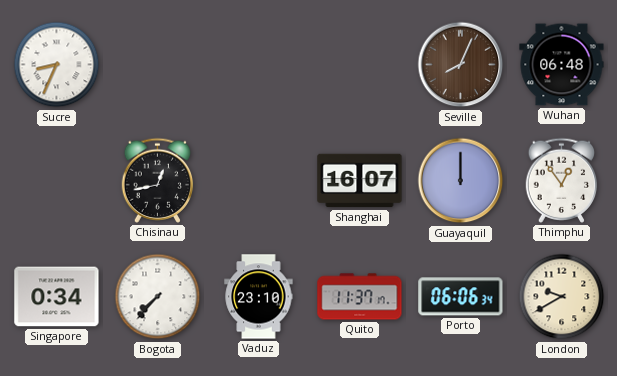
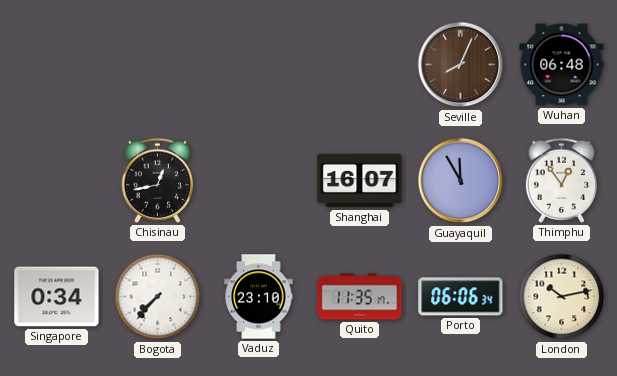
Sucre: 8:34 -> none (57, 65)
Guayaquil: 12:00 -> 11:55 (461, 181)
Quito: 11:37 -> 11:35 (360, 297)
London: 9:40 -> 10:13 (562, 297)
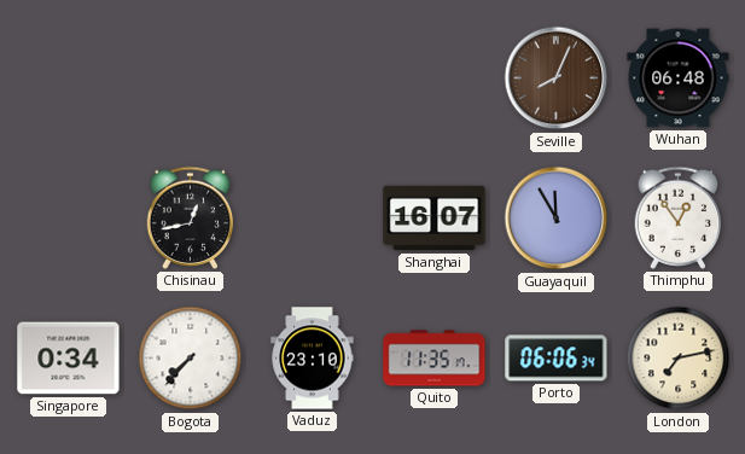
London: 10:13 -> 7:13 (679, 359)
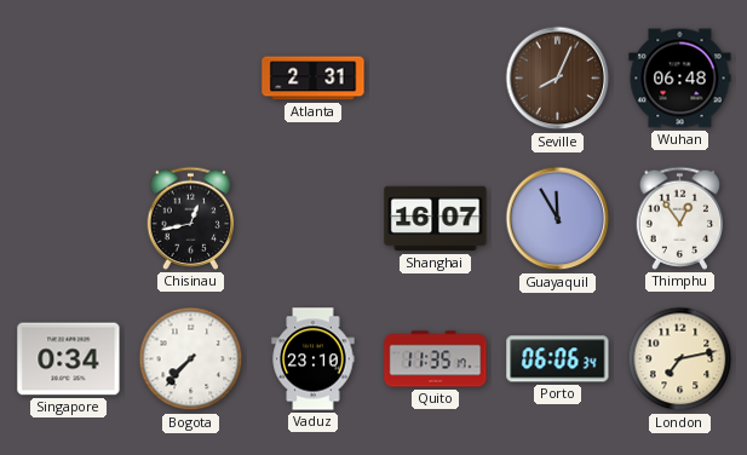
Atlanta: none -> 2:31 (314, 79)
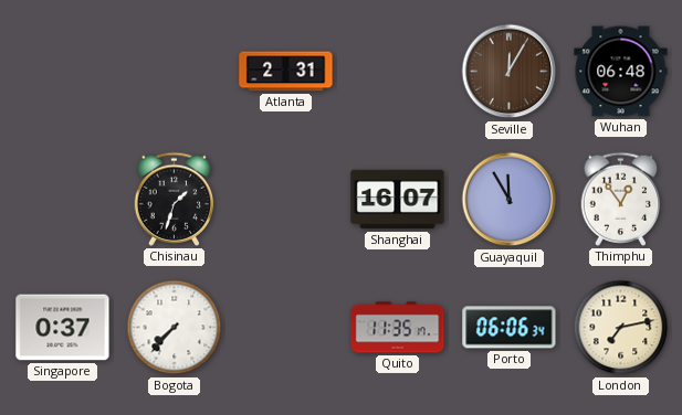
Seville: 8:04 -> 12:05 (510, 72)
Chisinau: 12:43 -> 1:33 (175, 199)
Singapore: 0:34 -> 0:37 (63, 328)
Vaduz: 23:10 -> none (314, 359)
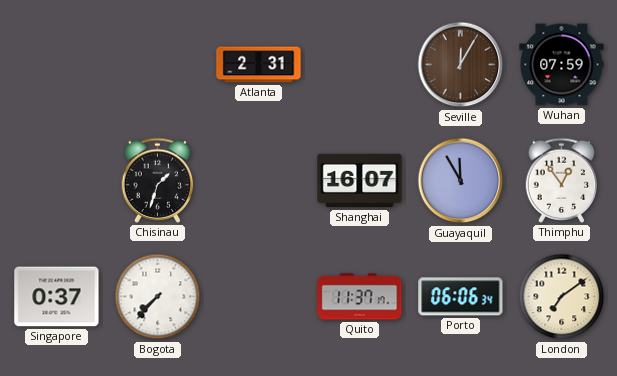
Wuhan: 06:48 -> 07:59 (562, 65)
Quito: 11:35 -> 11:37 (360, 297)
London: 7:13 -> 7:09 (562, 297)
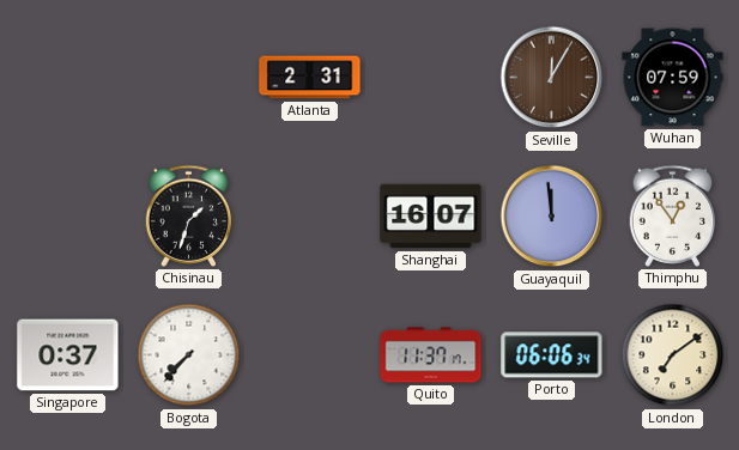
Guayaquil: 11:55 -> 11:59 (552, 217)
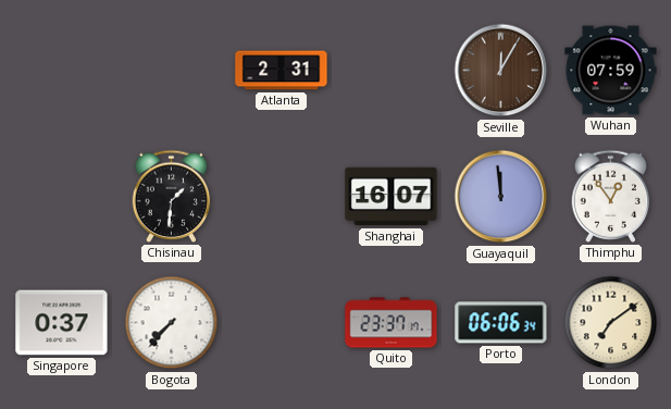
Chisinau: 1:33 -> 1:31 (172, 196)
Quito: 11:37 -> 23:37 (392, 323)
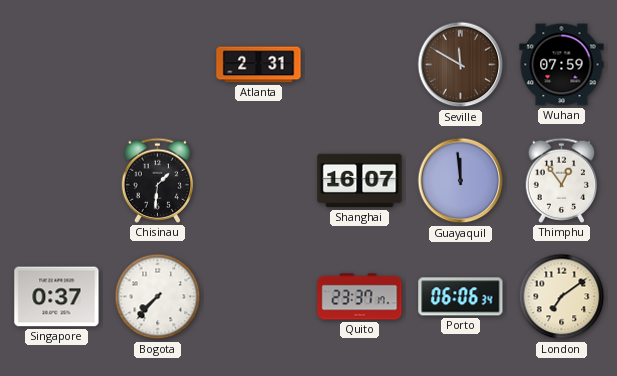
Seville: 12:05 -> 11:50 (461, 65)
